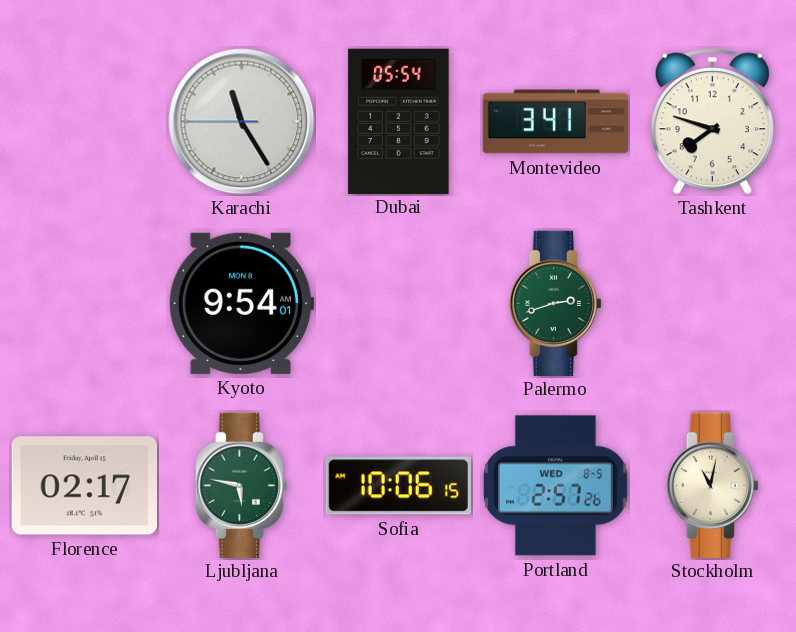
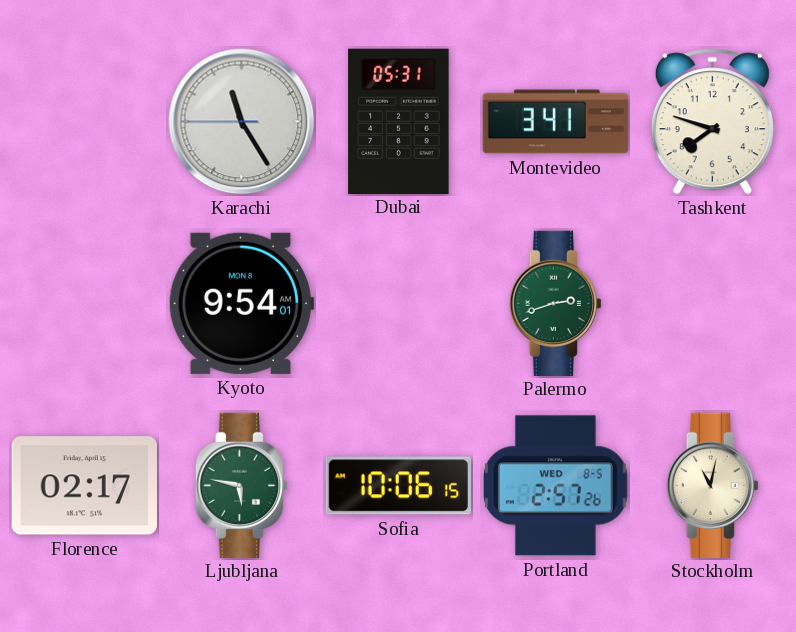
Dubai: 05:54 -> 05:31 (399, 121)
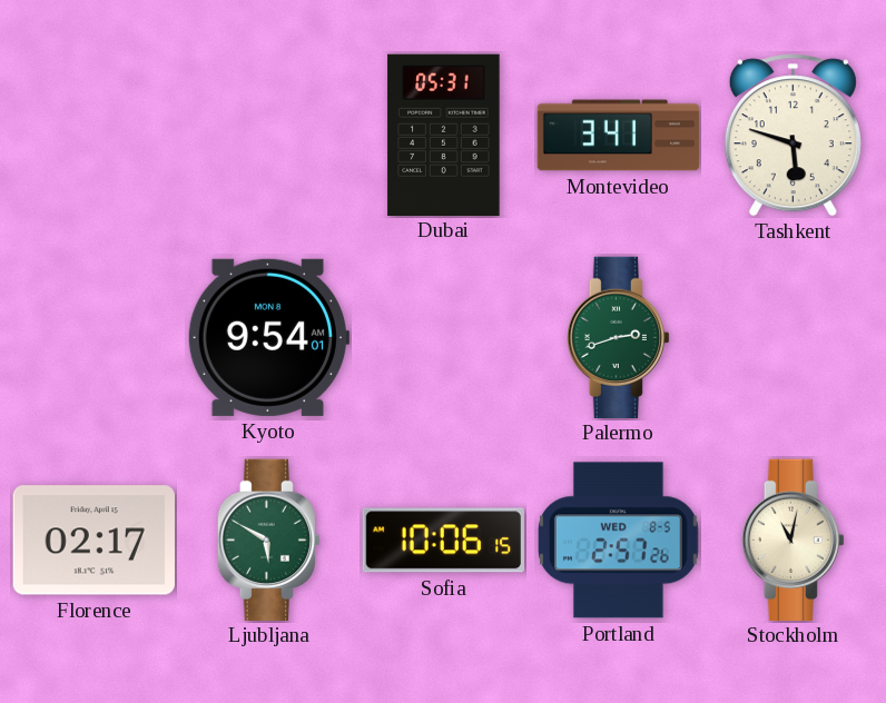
Karachi: 11:24 -> none (242, 122)
Tashkent: 7:48 -> 5:48 (793, 136)
Ljubljana: 5:47 -> 5:50 (268, 539)
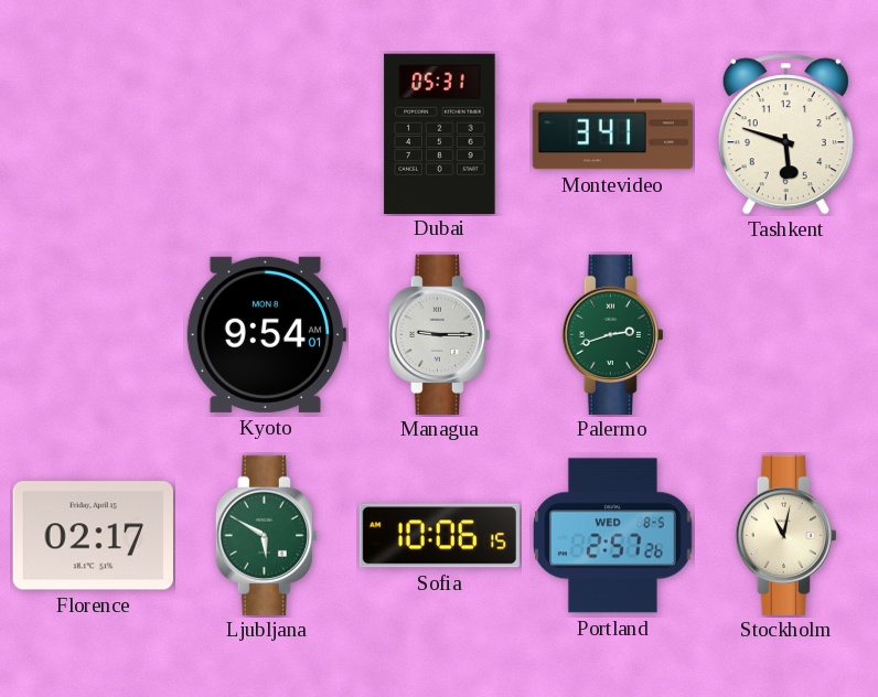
Managua: none -> 9:15 (439, 334)
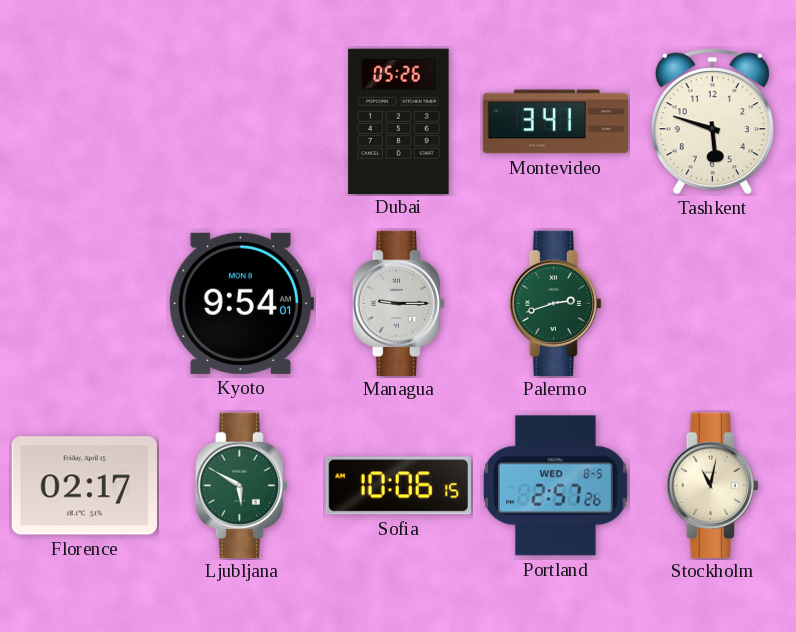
Dubai: 05:31 -> 05:26 (399, 121)
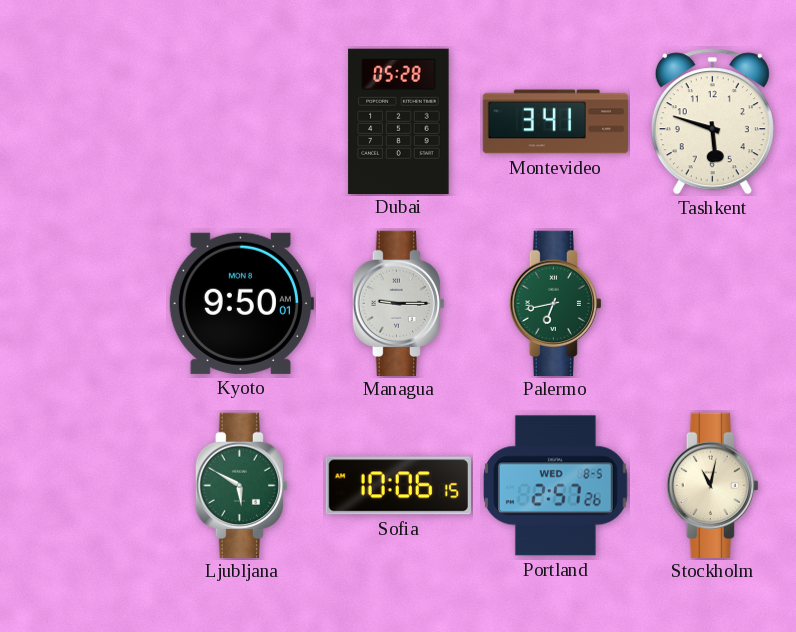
Dubai: 05:26 -> 05:28 (399, 121)
Kyoto: 9:54 -> 9:50 (241, 303)
Palermo: 2:42 -> 6:43 (555, 303)
Florence: 02:17 -> none (84, 486)
